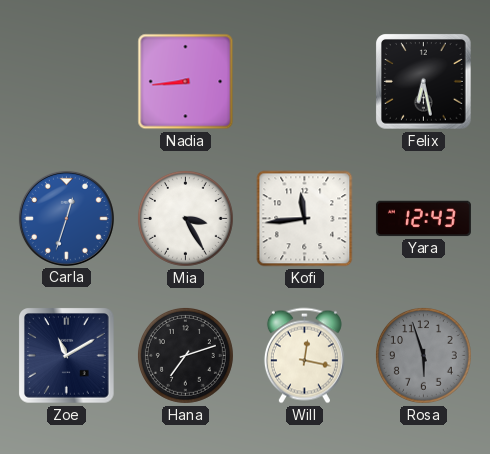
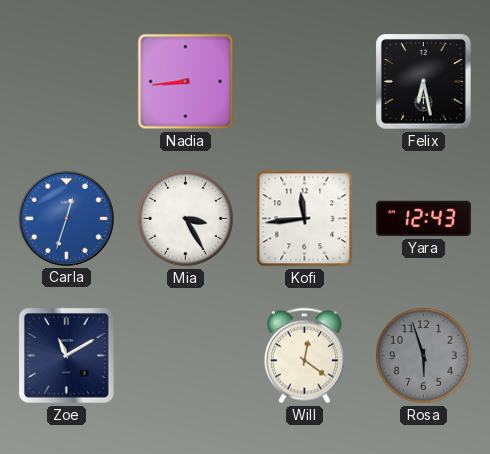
Hana: 7:12 -> none (185, 355)
Will: 12:17 -> 12:21 (304, 356)
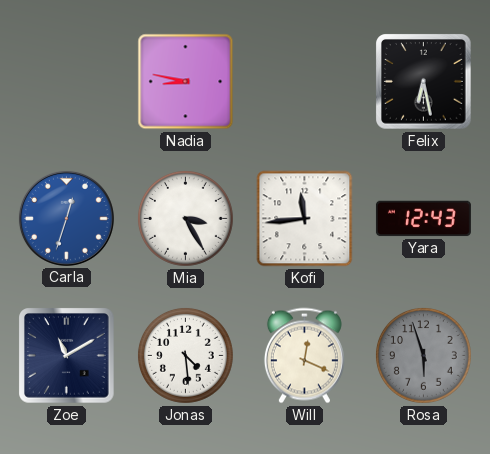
Nadia: 8:44 -> 8:47 (186, 82)
Jonas: none -> 4:29 (185, 355)
Will: 12:21 -> 12:19 (304, 356)
